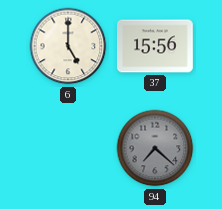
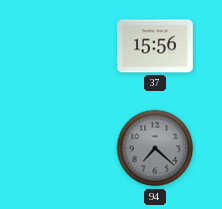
6: 5:00 -> none (68, 46)
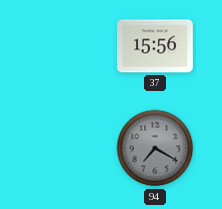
94: 7:22 -> 7:20 (155, 148)
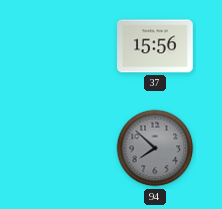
94: 7:20 -> 7:52 (155, 148)
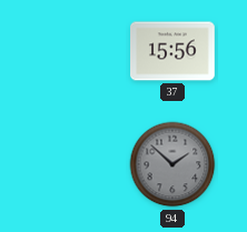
94: 7:52 -> 1:52 (172, 164)
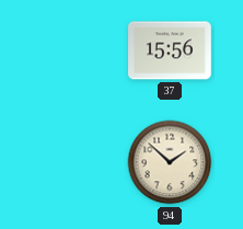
94 dial: grey -> cream (170, 162)
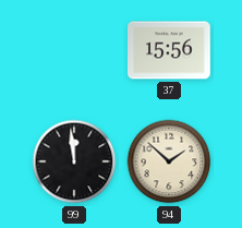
99: none -> 11:59 (74, 161)
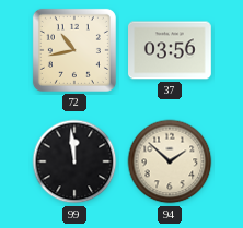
72: none -> 10:43 (74, 50)
37: 15:56 -> 03:56 (171, 50)
